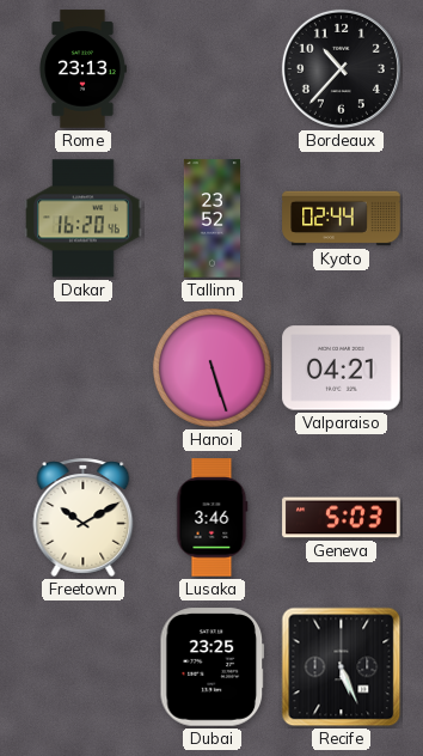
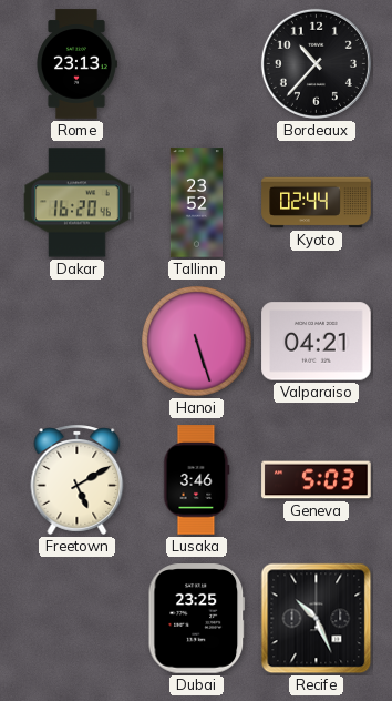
Freetown: 10:10 -> 5:10 (78, 479)
Recife: 5:26 -> 10:26 (317, 619)
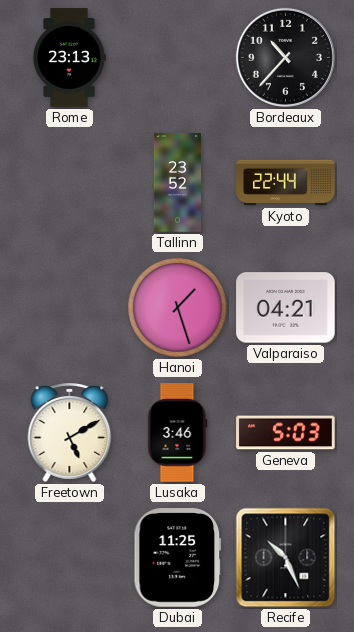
Dakar: 16:20 -> none (78, 203)
Kyoto: 02:44 -> 22:44 (286, 183)
Hanoi: 5:27 -> 1:27 (177, 307)
Dubai: 23:25 -> 11:25 (178, 558)
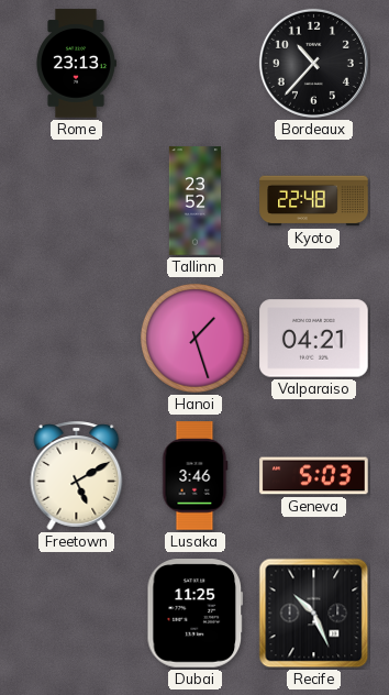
Kyoto: 22:44 -> 22:48 (314, 201)
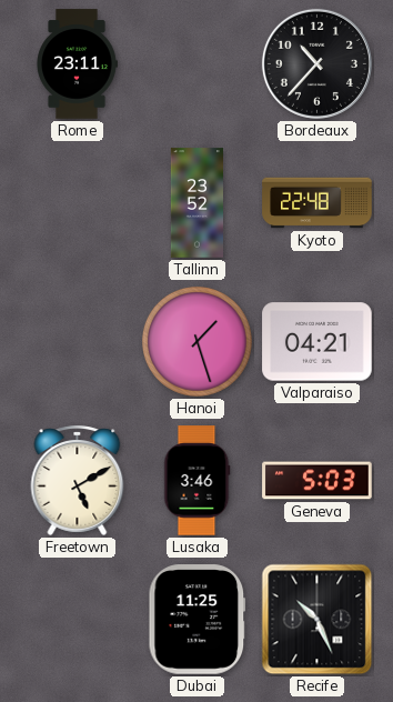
Rome: 23:13 -> 23:11 (77, 64)
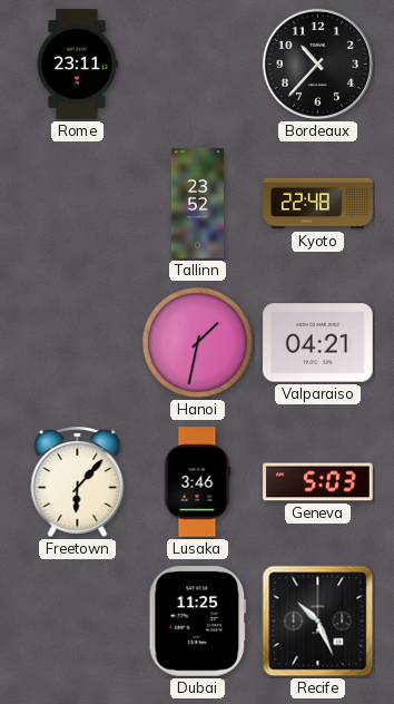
Hanoi: 1:27 -> 1:32 (197, 342)
Freetown: 5:10 -> 6:07 (78, 481)
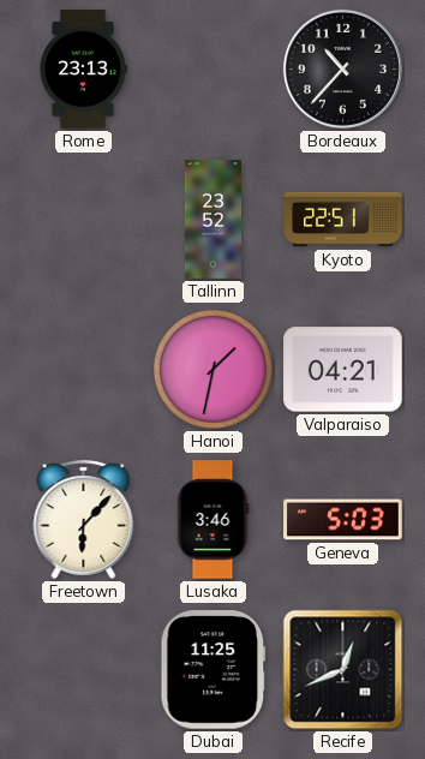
Rome: 23:11 -> 23:13 (83, 70)
Kyoto: 22:48 -> 22:51 (343, 220)
Recife: 10:26 -> 12:41 (343, 670)
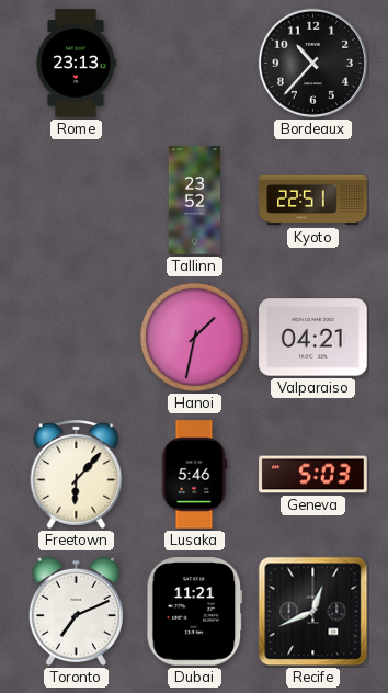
Lusaka: 3:46 -> 5:46 (195, 475)
Toronto: none -> 7:11 (76, 612)
Dubai: 11:25 -> 11:21 (195, 612)
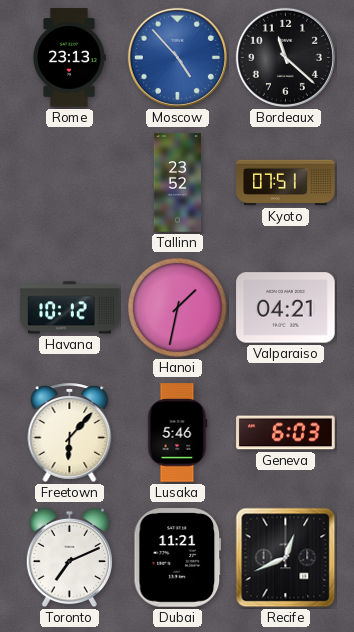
Moscow: none -> 4:53 (177, 57)
Bordeaux: 10:37 -> 11:22 (285, 57)
Kyoto: 22:51 -> 07:51 (286, 183)
Havana: none -> 10:12 (70, 308)
Geneva: 5:03 -> 6:03 (286, 433)
